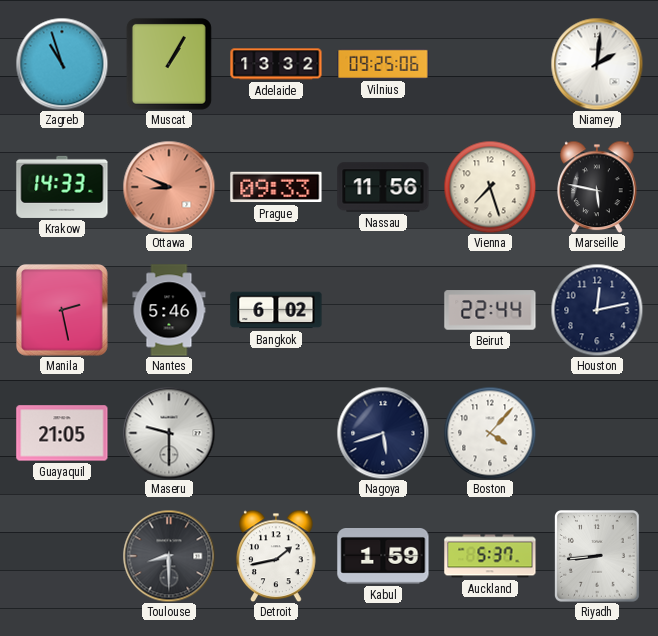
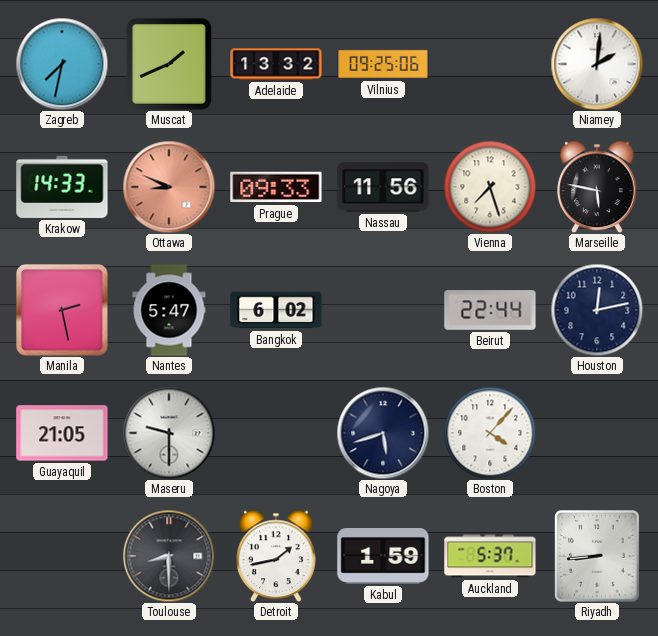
Zagreb: 10:57 -> 7:32 (62, 64)
Muscat: 1:05 -> 1:41 (169, 64)
Nantes: 5:46 -> 5:47 (169, 310)
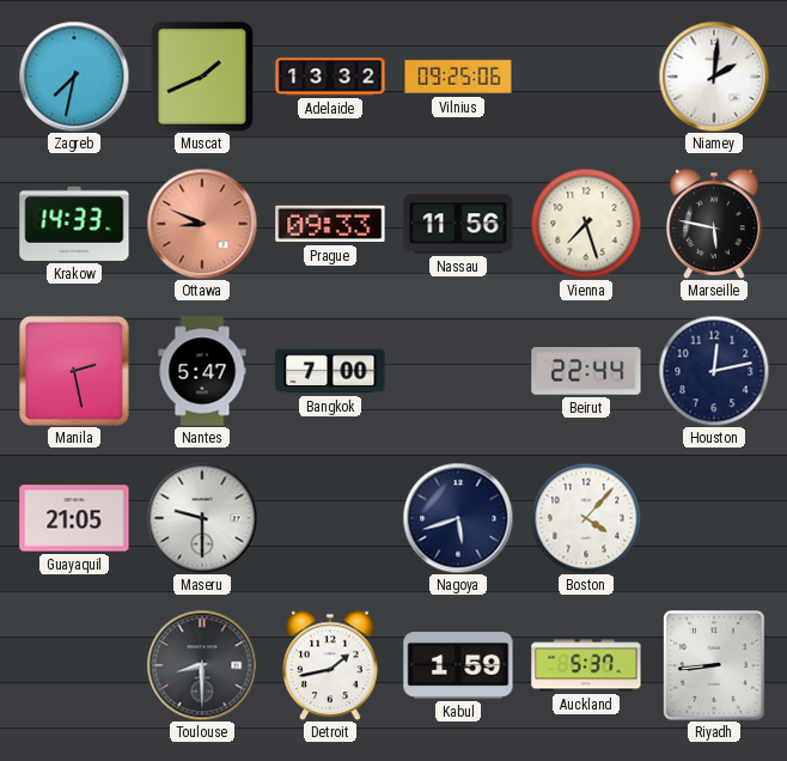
Bangkok: 6:02 -> 7:00 (330, 371)
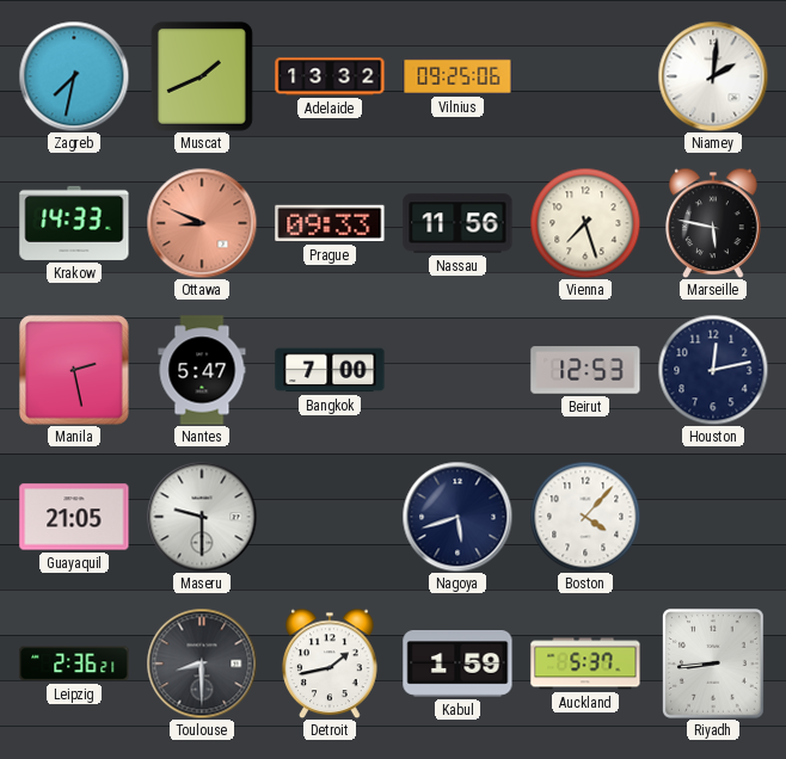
Beirut: 22:44 -> 12:53 (585, 370)
Leipzig: none -> 2:36 (74, 664)
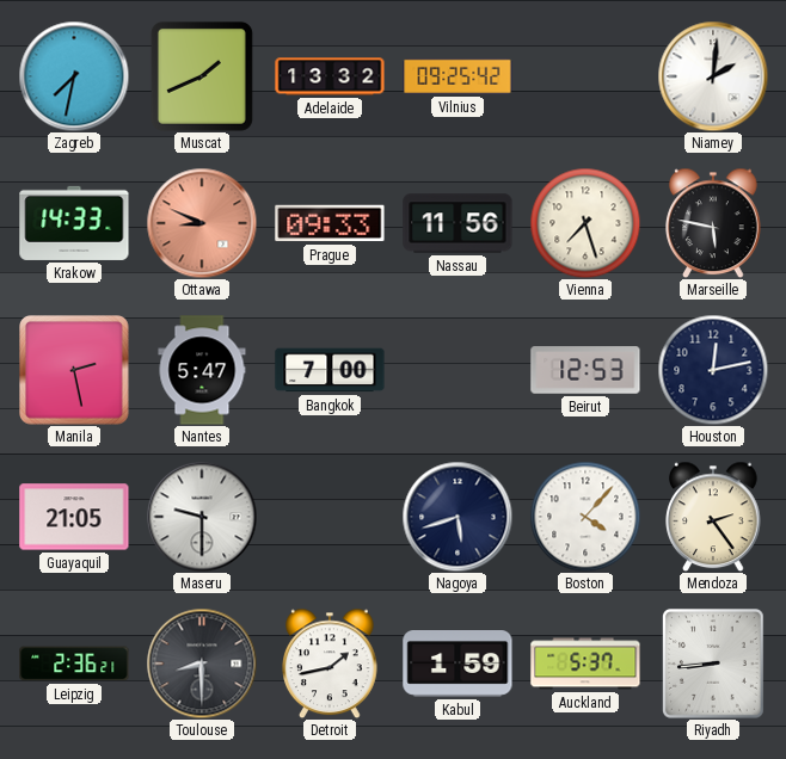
Vilnius: 09:25:06 -> 09:25:42 (458, 76)
Mendoza: none -> 2:24 (713, 517)
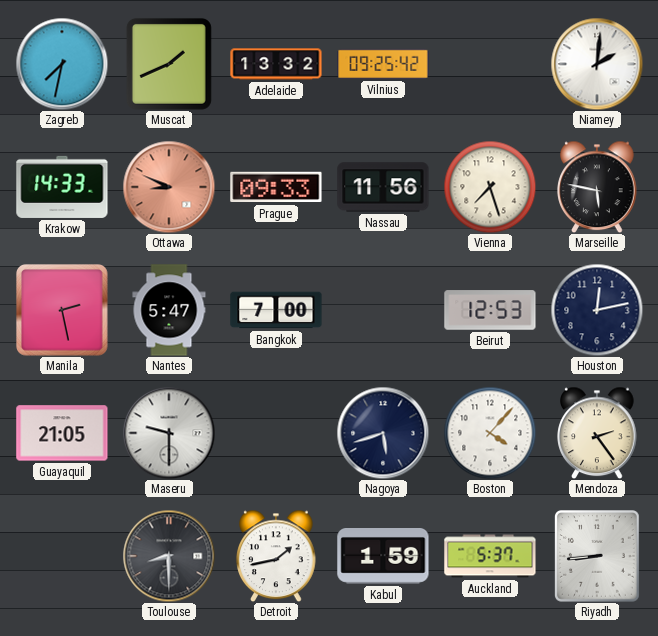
Leipzig: 2:36 -> none (74, 664)
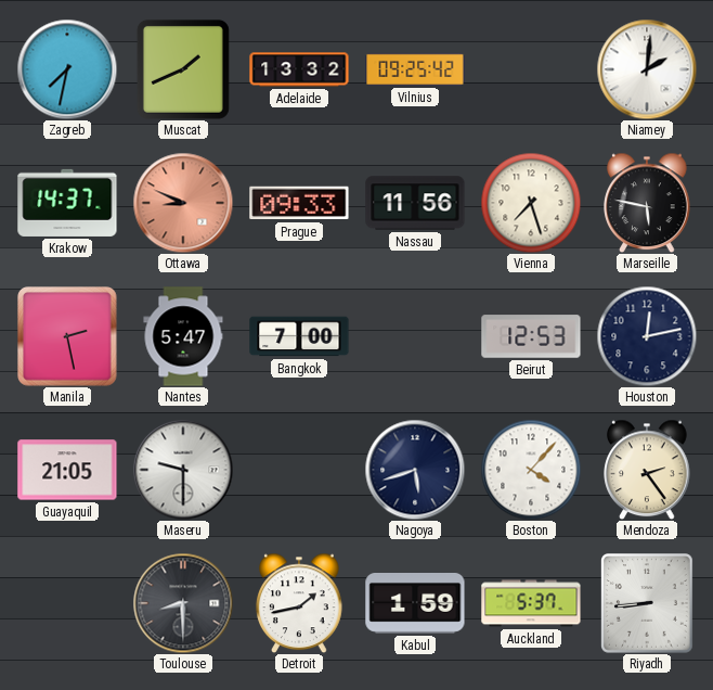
Krakow: 14:33 -> 14:37 (67, 203)
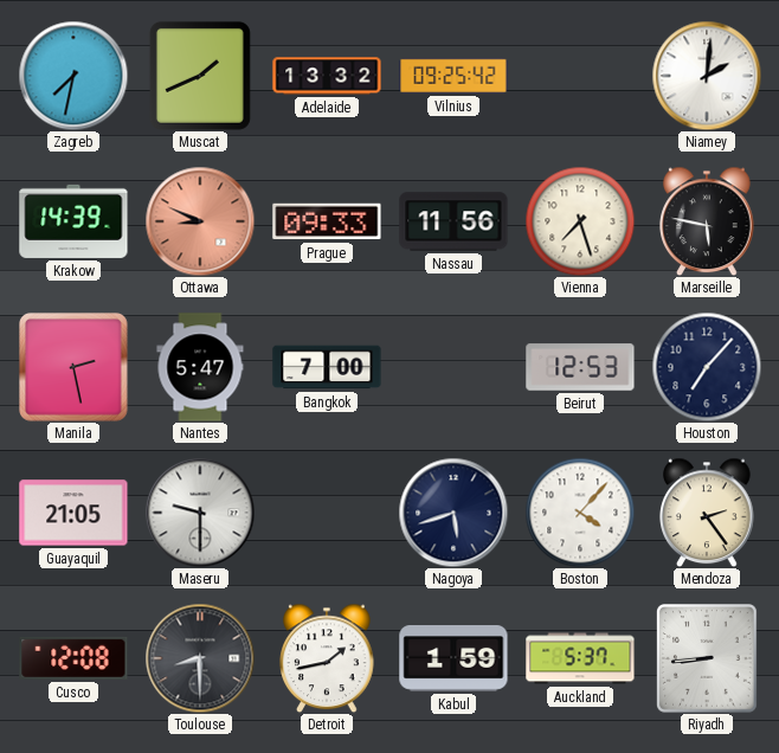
Krakow: 14:37 -> 14:39 (73, 221)
Houston: 12:13 -> 7:07 (707, 367)
Cusco: none -> 12:08 (73, 658)
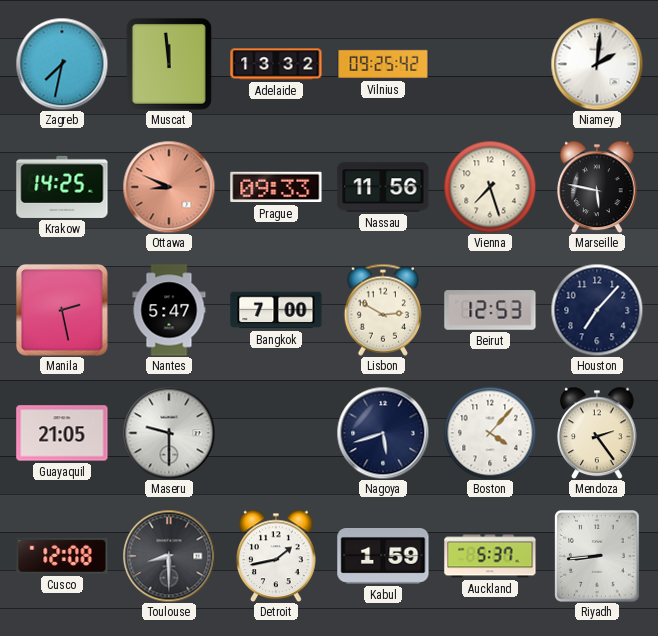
Muscat: 1:41 -> 11:59 (169, 64)
Krakow: 14:39 -> 14:25 (62, 187)
Lisbon: none -> 2:50 (382, 310)
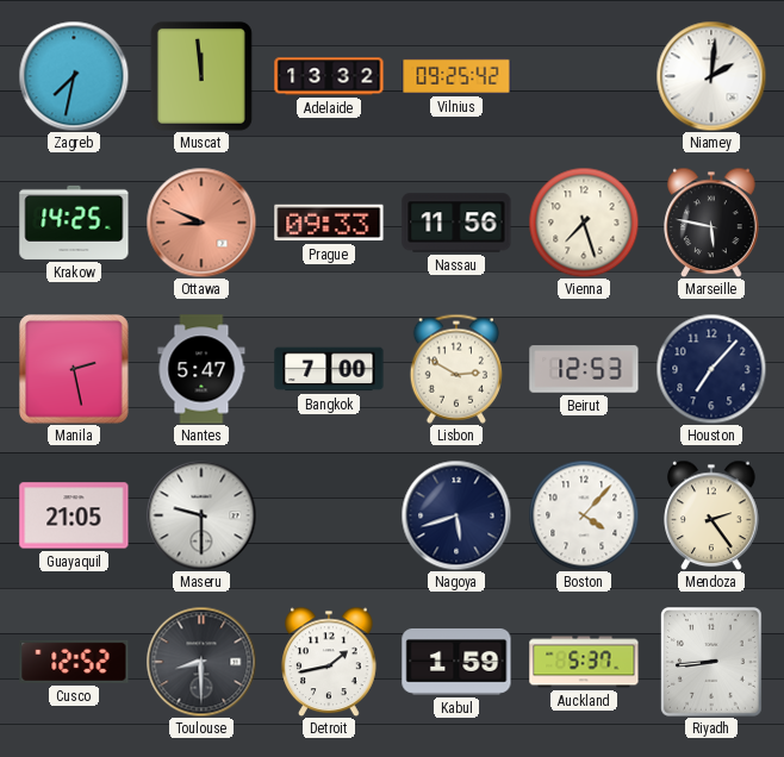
Cusco: 12:08 -> 12:52 (74, 662)
